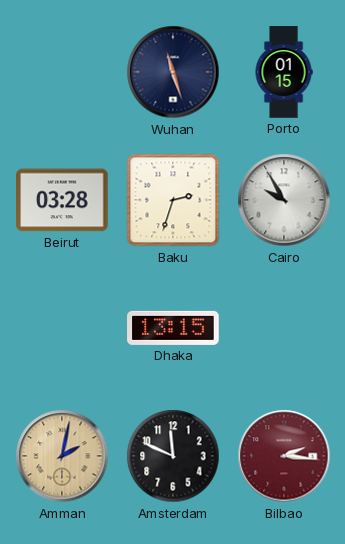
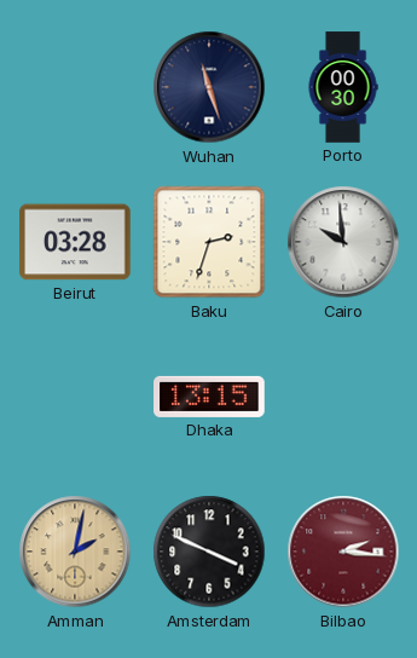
Porto: 01:15 -> 00:30 (343, 87)
Cairo: 9:55 -> 9:59 (343, 242)
Amsterdam: 11:49 -> 3:49 (209, 552)
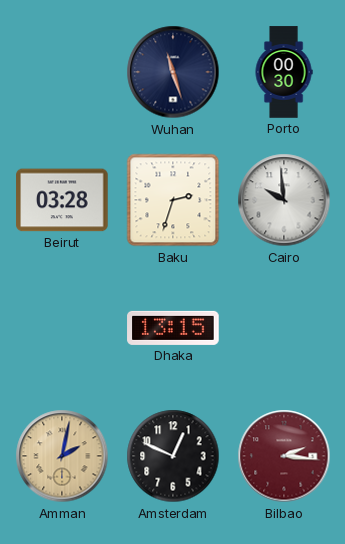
Amsterdam: 3:49 -> 12:49 (173, 456)
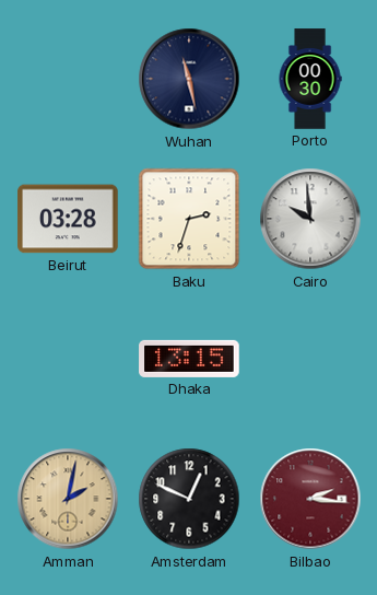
Wuhan: 11:27 -> 11:28 (189, 79)
